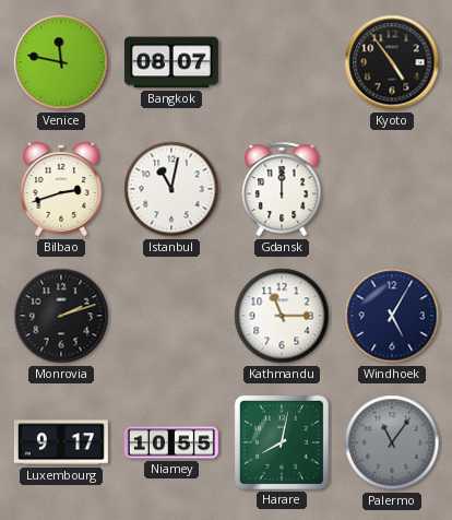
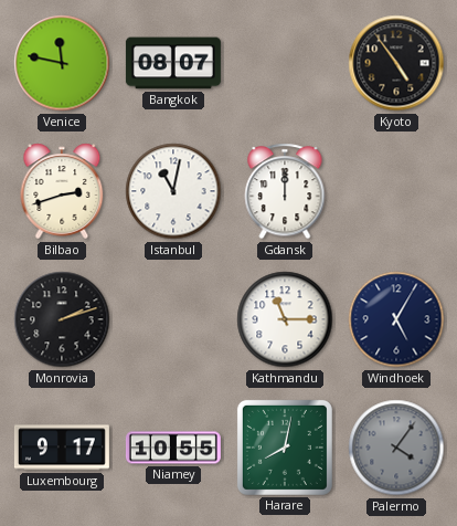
Palermo: 11:06 -> 4:06 (396, 448)
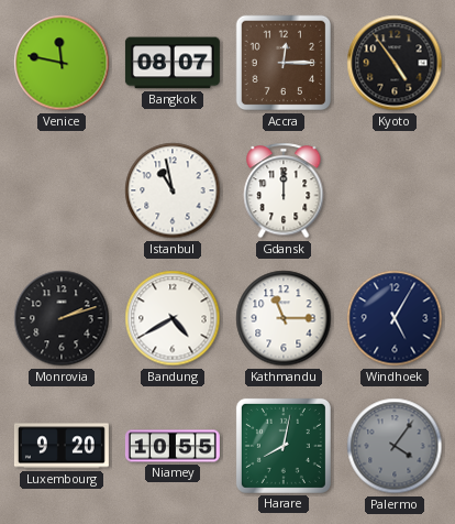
Accra: none -> 12:15 (284, 63)
Bilbao: 2:42 -> none (62, 191)
Istanbul: 11:02 -> 10:58 (173, 190)
Bandung: none -> 4:40 (173, 318)
Luxembourg: 9:17 -> 9:20 (62, 446)
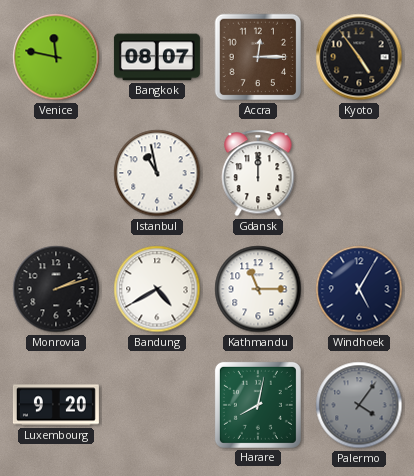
Niamey: 10:55 -> none (173, 446)
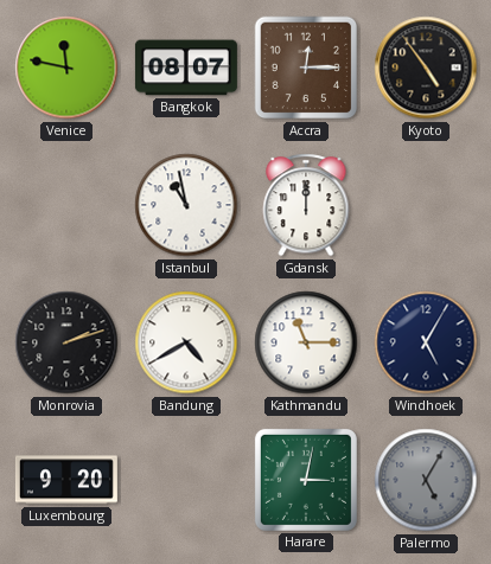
Harare: 8:02 -> 3:02 (306, 480)
Palermo: 4:06 -> 5:05 (426, 480)
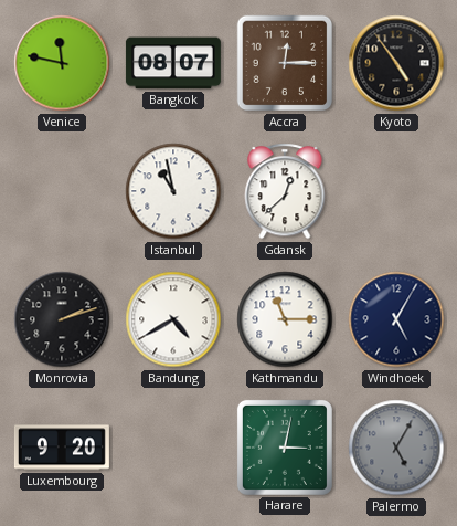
Gdansk: 12:00 -> 12:38 (285, 191)
